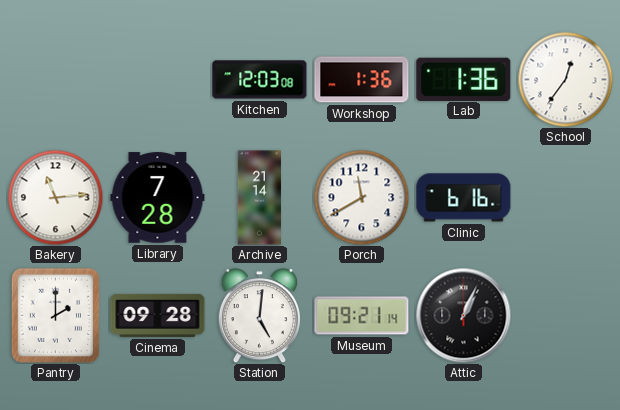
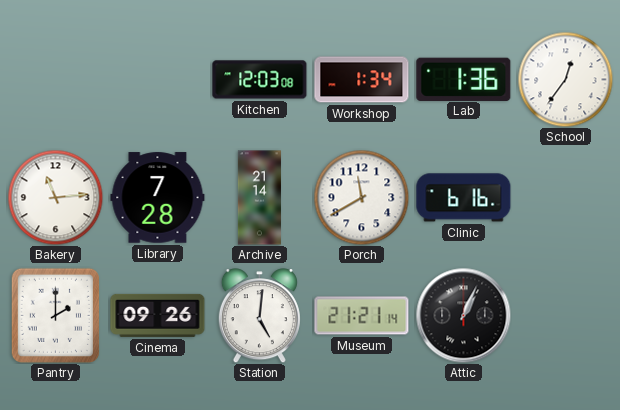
Workshop: 1:36 -> 1:34 (362, 80)
Cinema: 09:28 -> 09:26 (158, 315)
Museum: 09:21 -> 21:21 (362, 316)
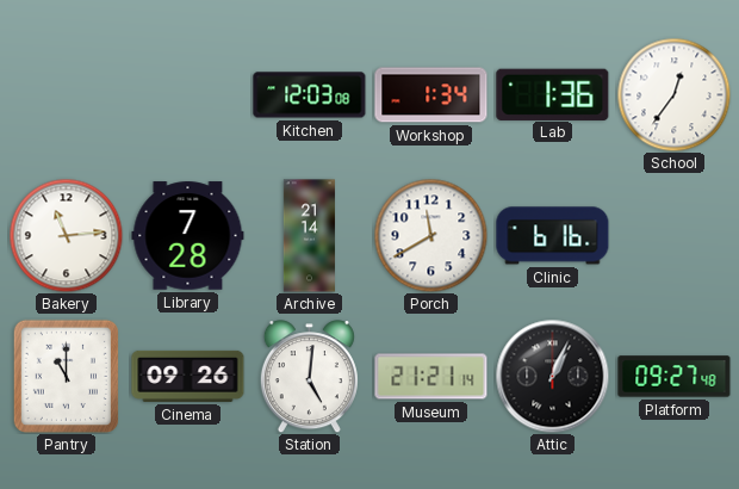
Pantry: 2:00 -> 11:00 (66, 376)
Platform: none -> 09:27 (675, 377)
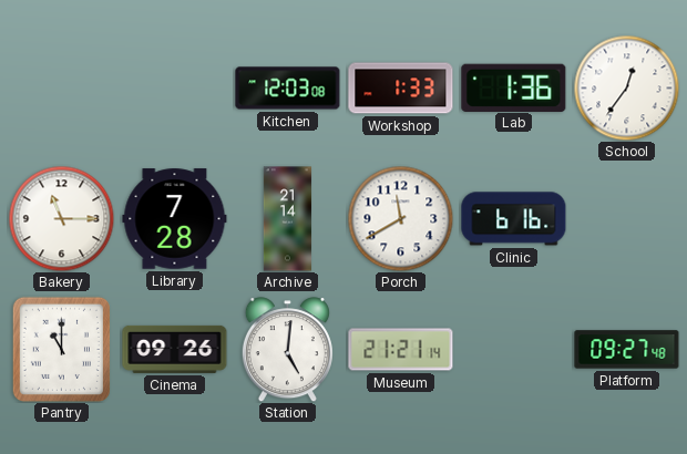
Workshop: 1:34 -> 1:33 (401, 89)
Bakery: 11:14 -> 11:15 (61, 218)
Attic: 1:04 -> none (552, 376)
